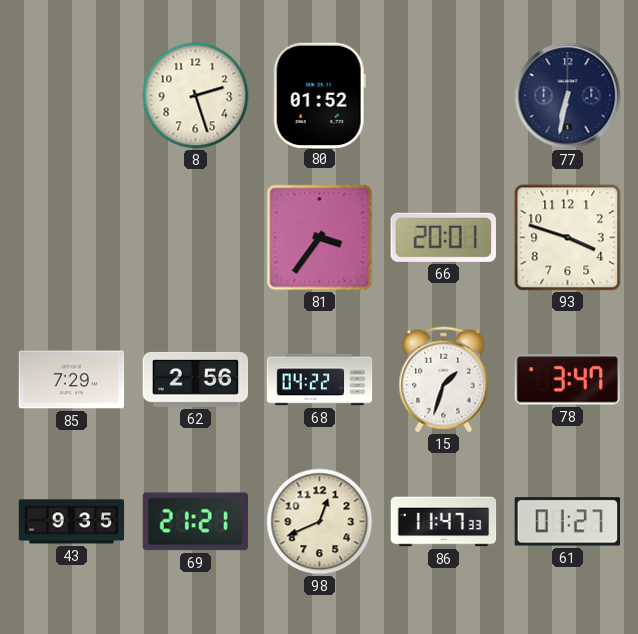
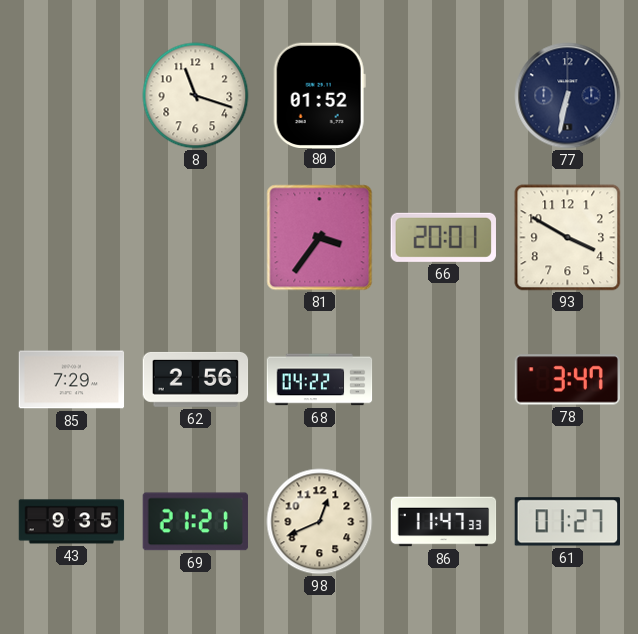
8: 2:27 -> 11:18 (196, 96)
93: 3:48 -> 3:50 (568, 238)
15: 1:33 -> none (444, 380)
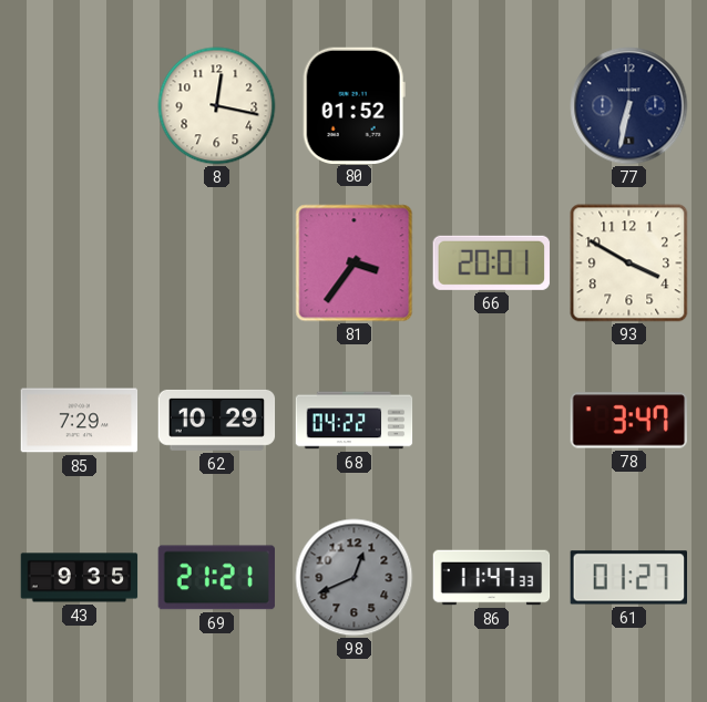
8: 11:18 -> 12:17 (217, 106)
62: 2:56 -> 10:29 (217, 420)
98 dial: cream -> grey (355, 578)
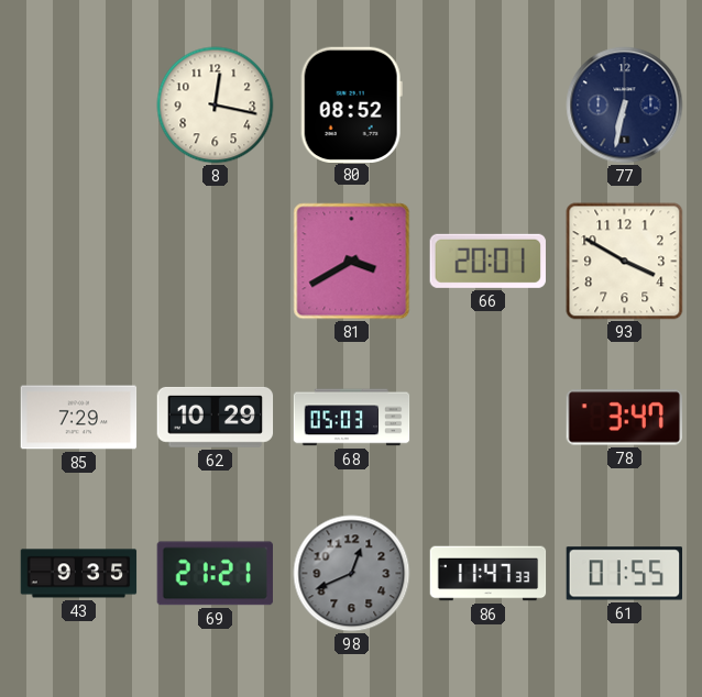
80: 01:52 -> 08:52 (351, 104)
81: 3:36 -> 3:40 (352, 262)
68: 04:22 -> 05:03 (352, 418)
61: 01:27 -> 01:55 (624, 574)
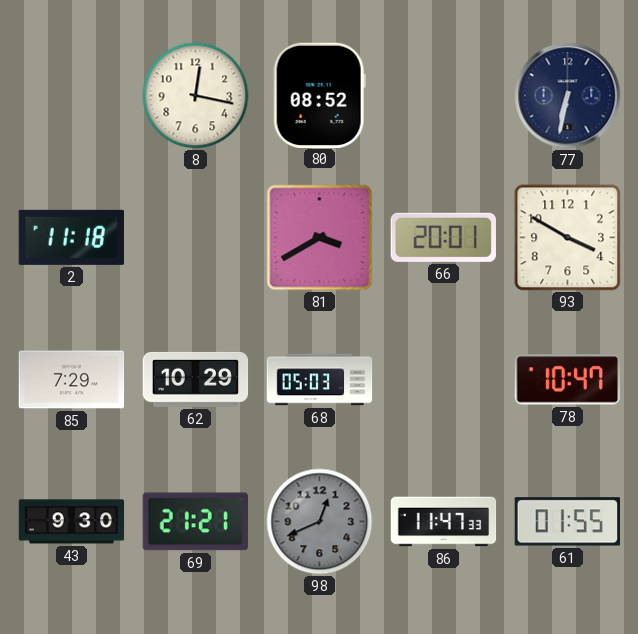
2: none -> 11:18 (71, 237)
78: 3:47 -> 10:47 (567, 380)
43: 9:35 -> 9:30 (72, 522)
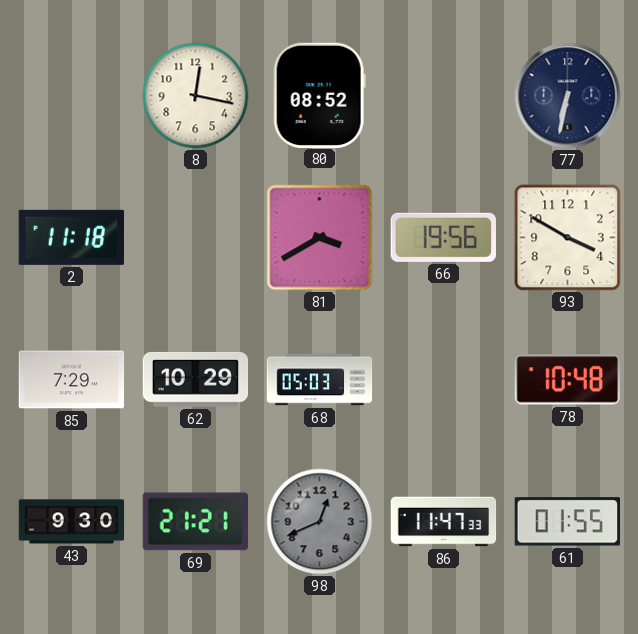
66: 20:01 -> 19:56 (443, 237)
78: 10:47 -> 10:48 (567, 380)
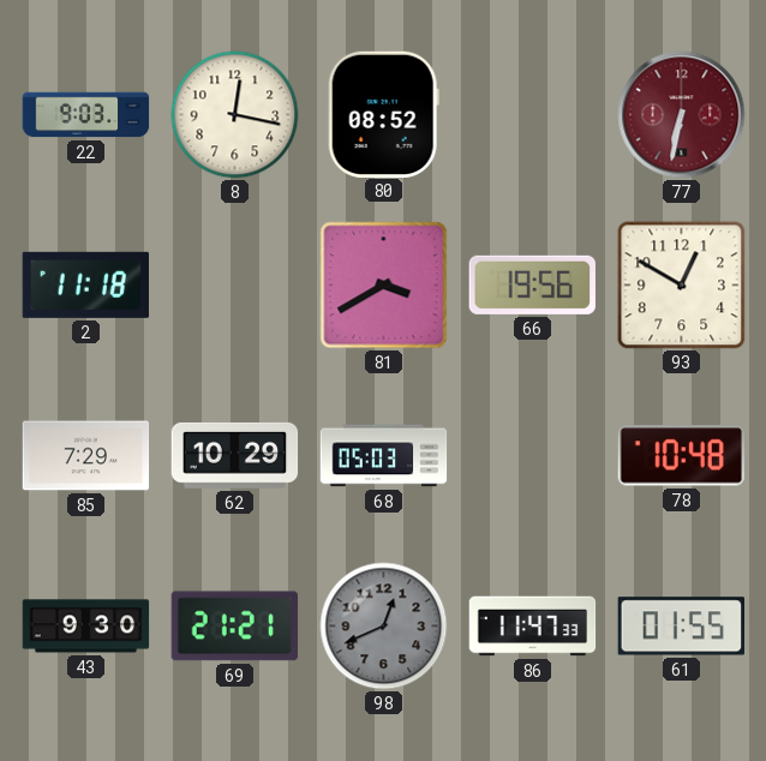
22: none -> 9:03 (86, 115)
77 dial: navy -> burgundy (682, 115)
93: 3:50 -> 12:50 (682, 286)
